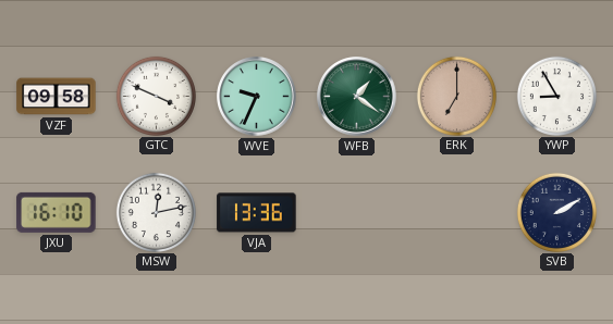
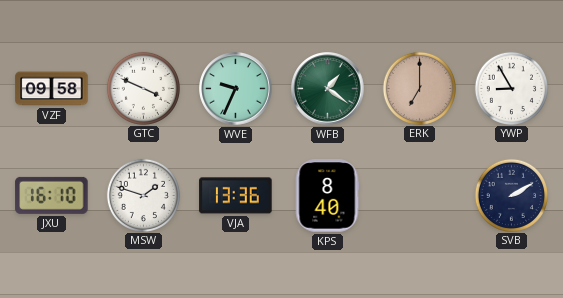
MSW: 12:13 -> 1:48 (143, 195)
KPS: none -> 8:40 (327, 196)
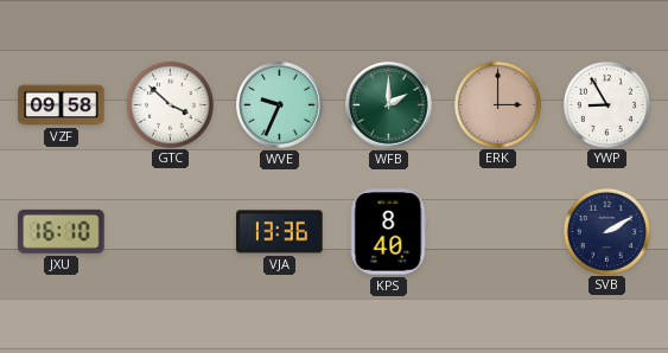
GTC: 3:49 -> 3:52 (170, 104)
WFB: 1:21 -> 2:00 (389, 105)
ERK: 7:00 -> 3:00 (497, 104)
MSW: 1:48 -> none (143, 195)
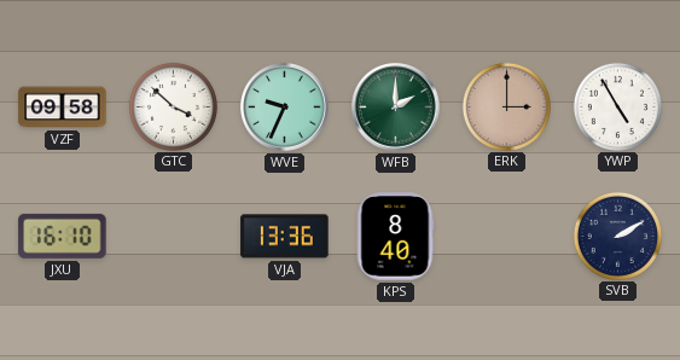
YWP: 8:55 -> 4:55 (617, 106)
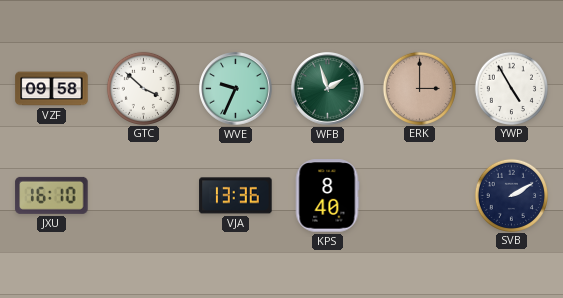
WFB: 2:00 -> 1:57 (328, 89)
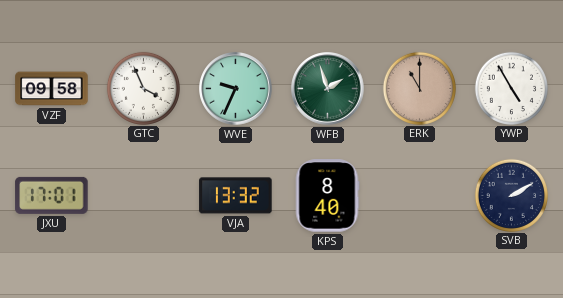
GTC: 3:52 -> 3:56 (143, 88)
ERK: 3:00 -> 11:00 (419, 88)
JXU: 16:10 -> 17:01 (52, 195)
VJA: 13:36 -> 13:32 (236, 196)
